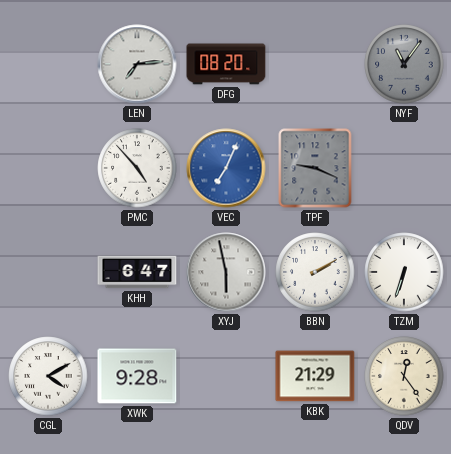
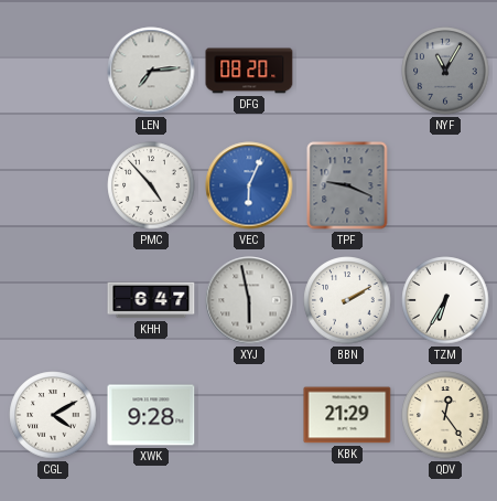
NYF: 11:06 -> 11:05 (445, 71)
VEC: 7:04 -> 6:04 (249, 185)
TZM: 6:33 -> 6:35 (445, 300)
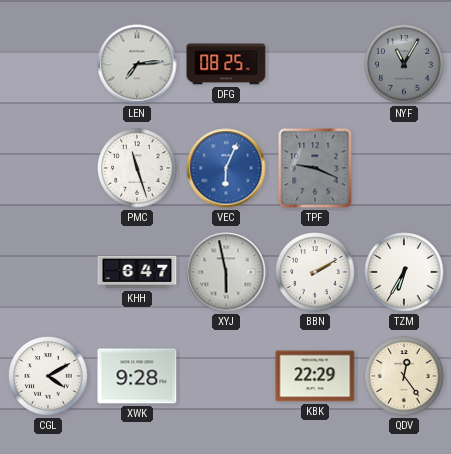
DFG: 08:20 -> 08:25 (226, 64)
PMC: 4:53 -> 11:27 (137, 168)
KBK: 21:29 -> 22:29 (315, 376)
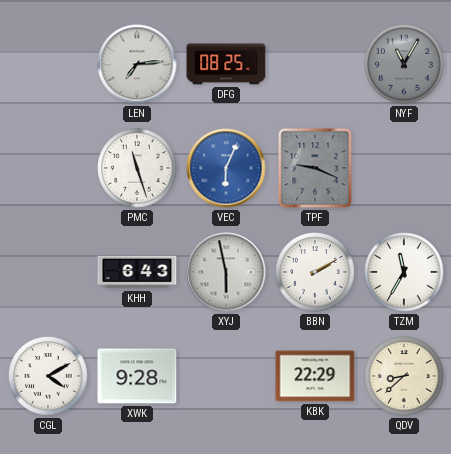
KHH: 6:47 -> 6:43 (137, 272)
TZM: 6:35 -> 11:35 (404, 272)
QDV: 12:24 -> 8:38 (404, 376)
